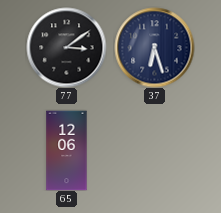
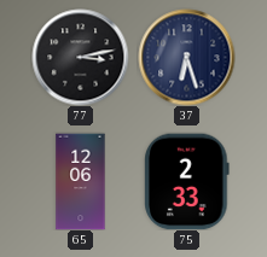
77: 3:09 -> 3:13 (80, 57)
75: none -> 2:33 (187, 181)
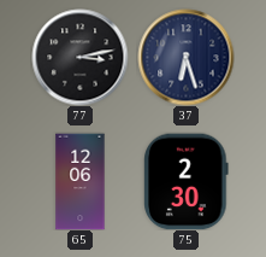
75: 2:33 -> 2:30 (187, 181)
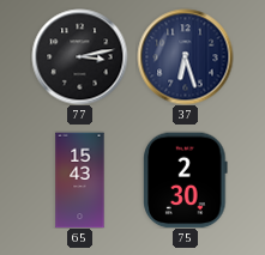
65: 12:06 -> 15:43 (80, 180)
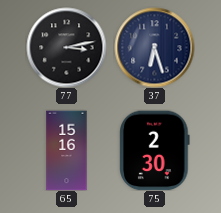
65: 15:43 -> 15:16 (67, 150)
